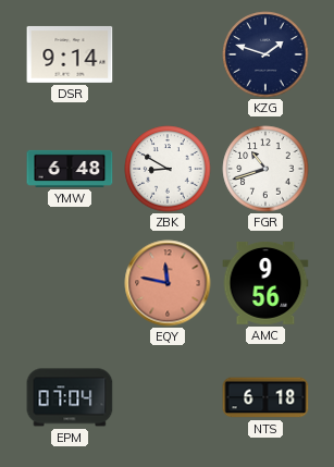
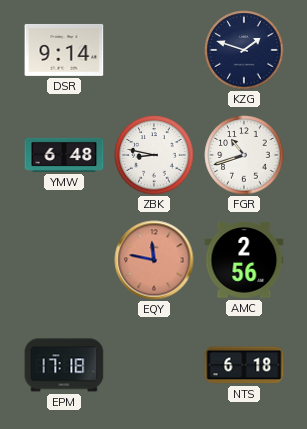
ZBK: 8:50 -> 8:47 (154, 155)
AMC: 9:56 -> 2:56 (244, 261)
EPM: 07:04 -> 17:18 (64, 365)
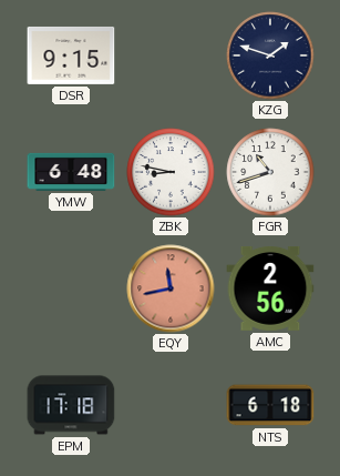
DSR: 9:14 -> 9:15 (71, 55)
EQY: 11:47 -> 11:43 (171, 288)
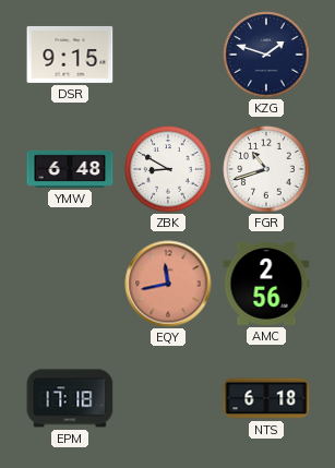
ZBK: 8:47 -> 8:50 (168, 169)
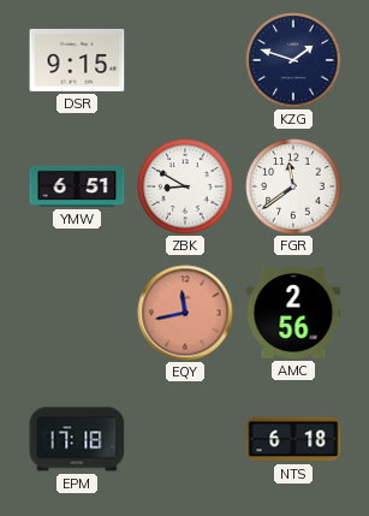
YMW: 6:48 -> 6:51 (77, 186)
FGR: 10:42 -> 11:39 (293, 186)
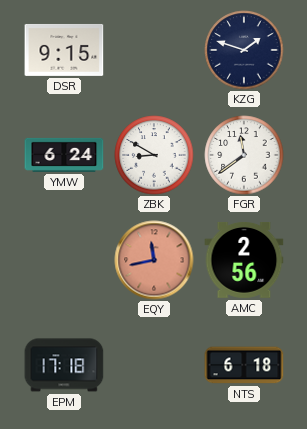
YMW: 6:51 -> 6:24 (64, 155)
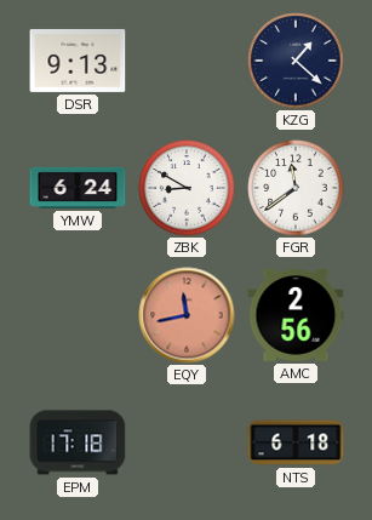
DSR: 9:15 -> 9:13 (78, 61)
KZG: 1:48 -> 1:22 (296, 61)
